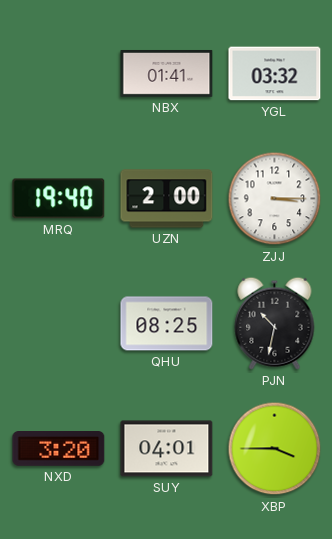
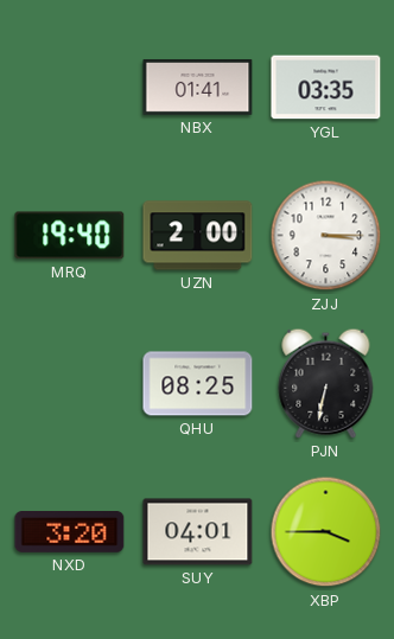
YGL: 03:32 -> 03:35 (326, 88)
PJN: 10:32 -> 6:32 (326, 383)
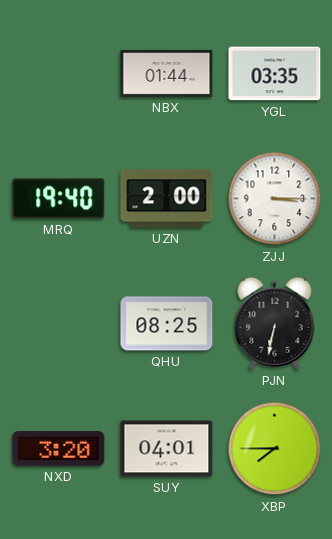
NBX: 01:41 -> 01:44 (167, 73)
XBP: 3:45 -> 7:45 (275, 449)
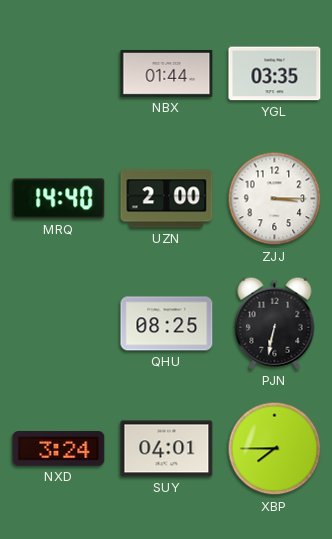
MRQ: 19:40 -> 14:40 (59, 199)
NXD: 3:20 -> 3:24 (59, 449)
